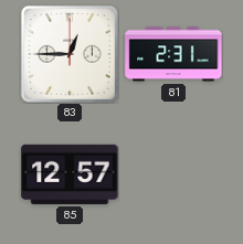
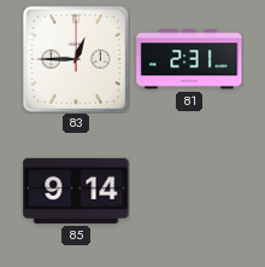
85: 12:57 -> 9:14 (76, 191)
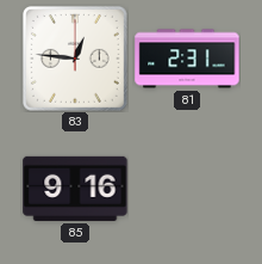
83: 12:45 -> 12:46 (75, 59)
85: 9:14 -> 9:16 (75, 189)
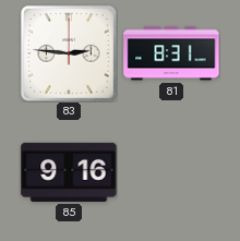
83: 12:46 -> 2:46 (69, 53)
81: 2:31 -> 8:31 (171, 53)
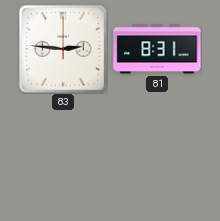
85: 9:16 -> none (69, 172)
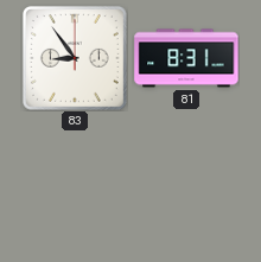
83: 2:46 -> 8:54 (75, 58)
